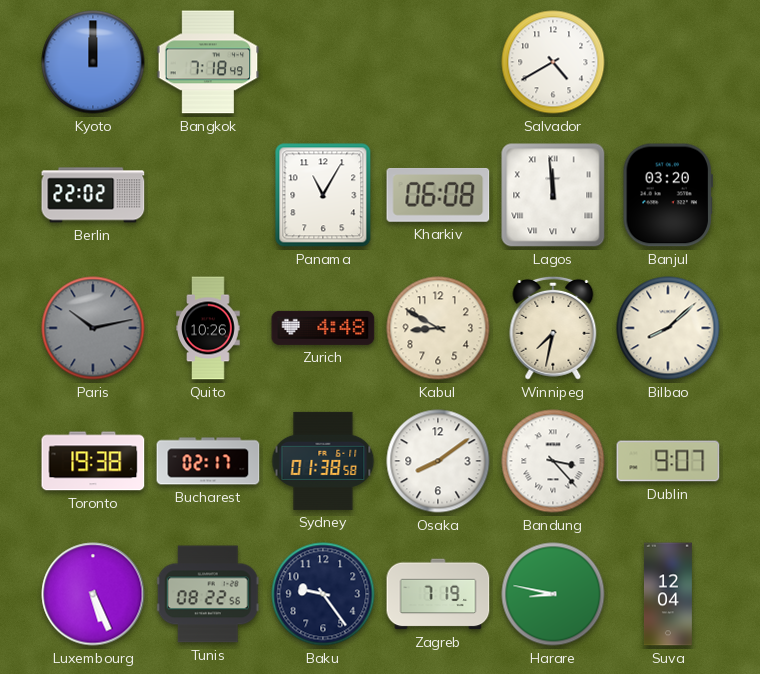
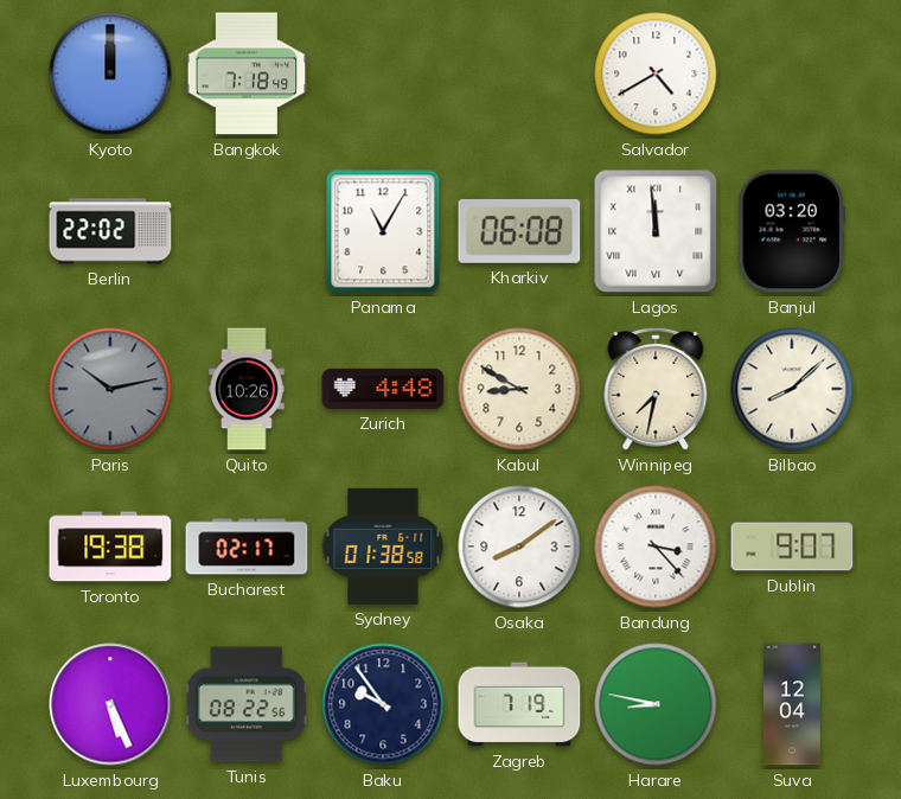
Baku: 9:24 -> 9:54 (383, 704)
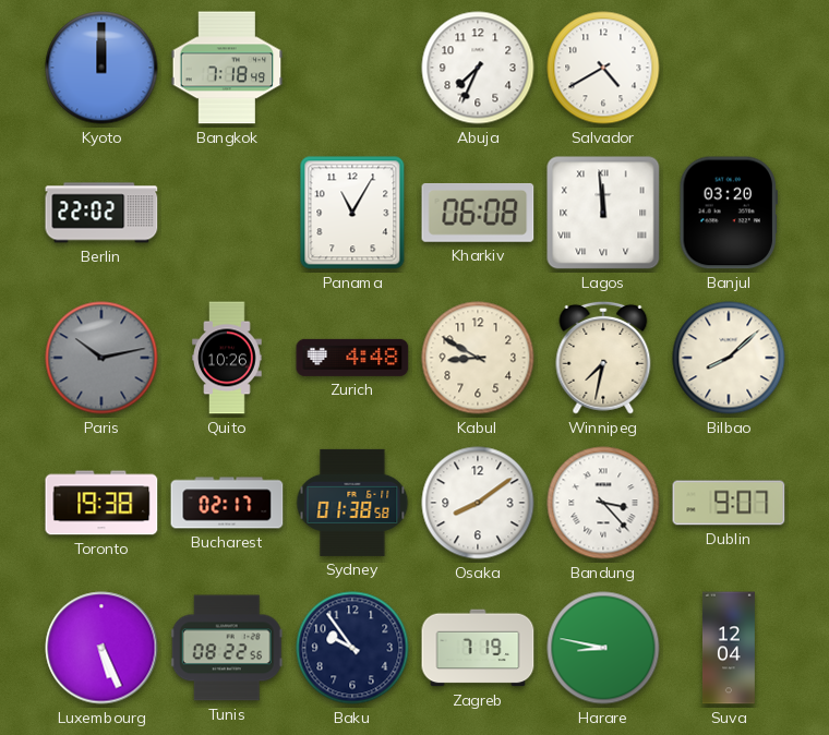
Abuja: none -> 7:34 (478, 68)
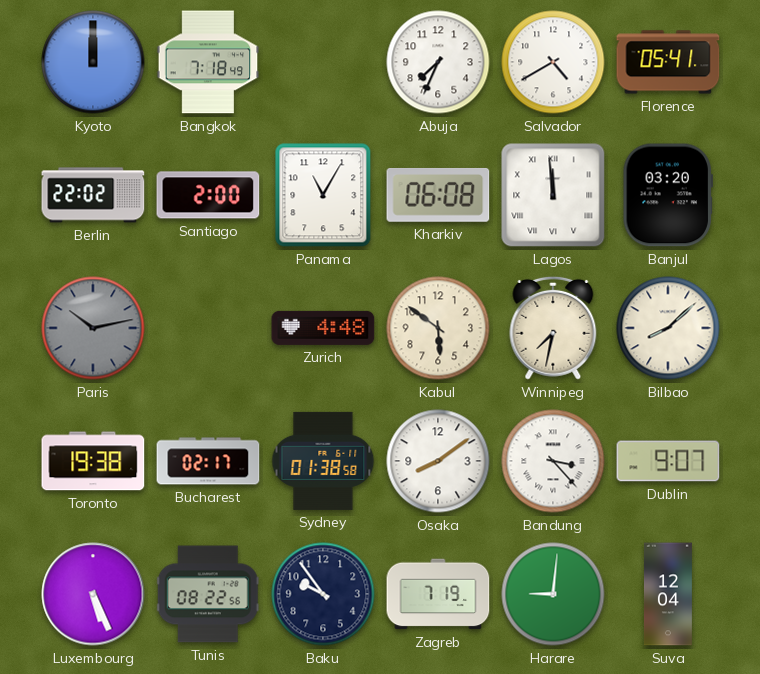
Florence: none -> 05:41 (668, 62)
Santiago: none -> 2:00 (208, 195)
Quito: 10:26 -> none (227, 358)
Kabul: 8:50 -> 5:51 (438, 328)
Harare: 8:47 -> 9:01 (553, 594)
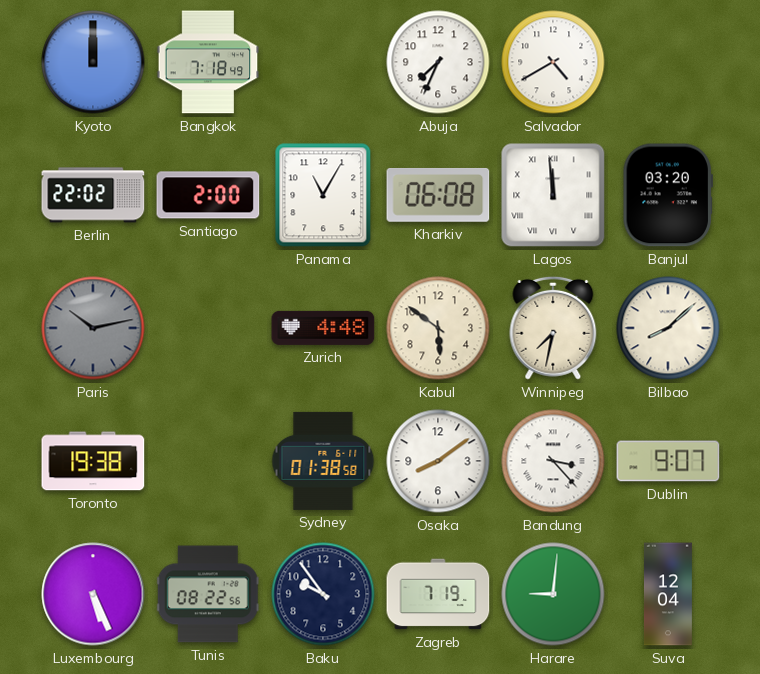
Florence: 05:41 -> none (668, 62)
Bucharest: 02:17 -> none (208, 461)
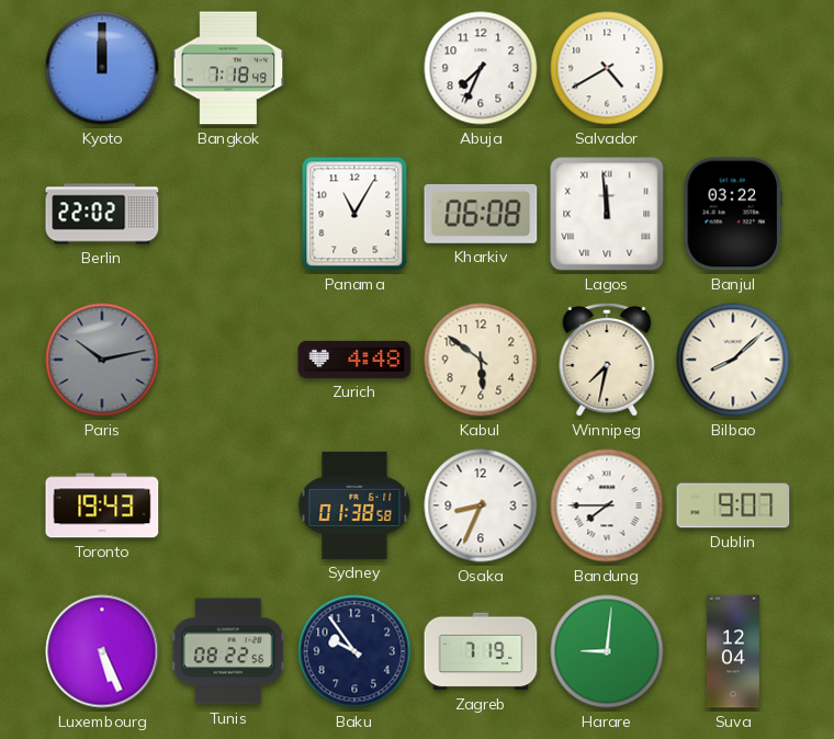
Santiago: 2:00 -> none (208, 195)
Banjul: 03:20 -> 03:22 (732, 214)
Toronto: 19:38 -> 19:43 (102, 505)
Osaka: 8:09 -> 8:34 (481, 505)
Bandung: 3:23 -> 7:45 (607, 505)
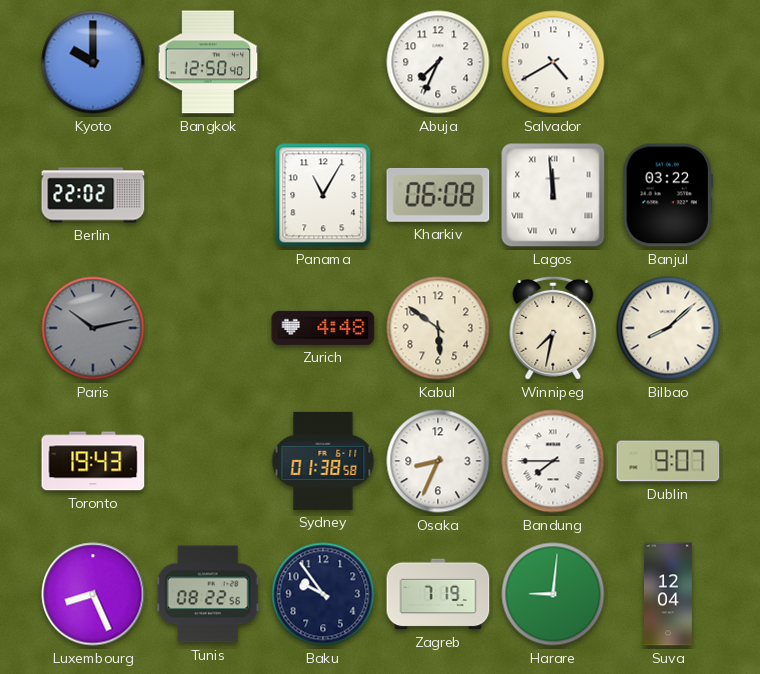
Kyoto: 12:00 -> 10:00 (93, 62)
Bangkok: 7:18 -> 12:50 (208, 62)
Luxembourg: 5:26 -> 8:26 (93, 594)
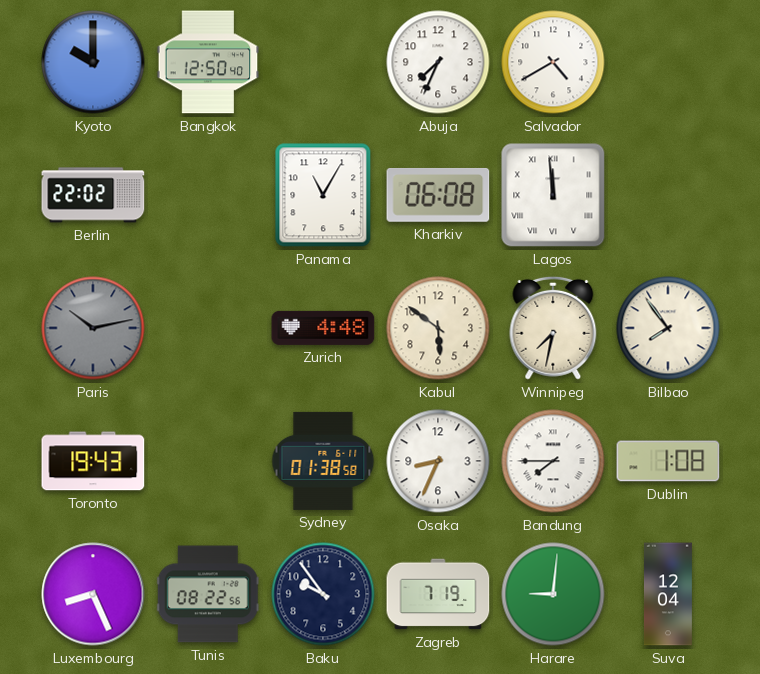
Banjul: 03:22 -> none (667, 195)
Bilbao: 8:08 -> 7:54 (668, 328)
Dublin: 9:07 -> 1:08 (668, 461)
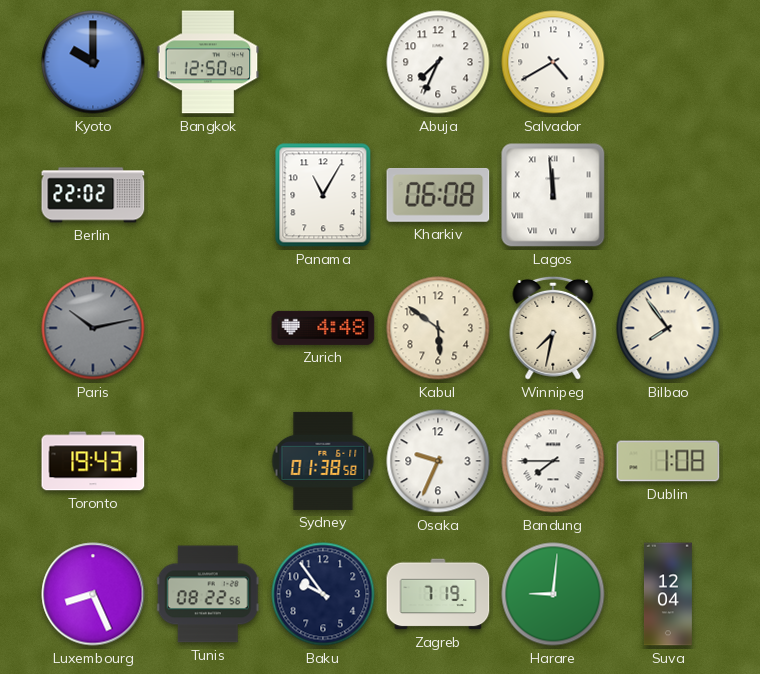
Osaka: 8:34 -> 9:34 (438, 461)
